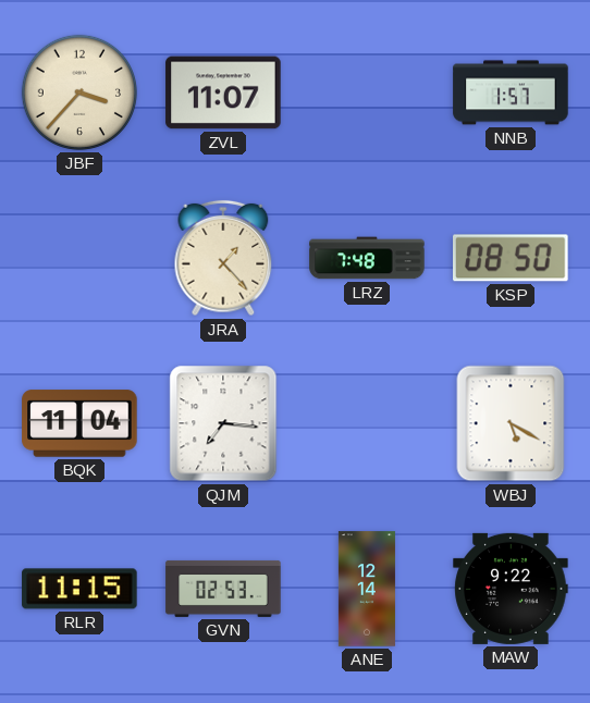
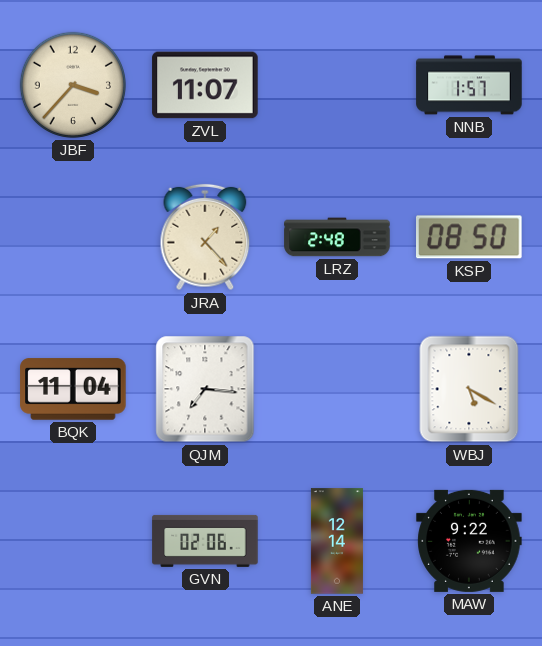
LRZ: 7:48 -> 2:48 (337, 237)
RLR: 11:15 -> none (79, 589)
GVN: 02:53 -> 02:06 (205, 541)
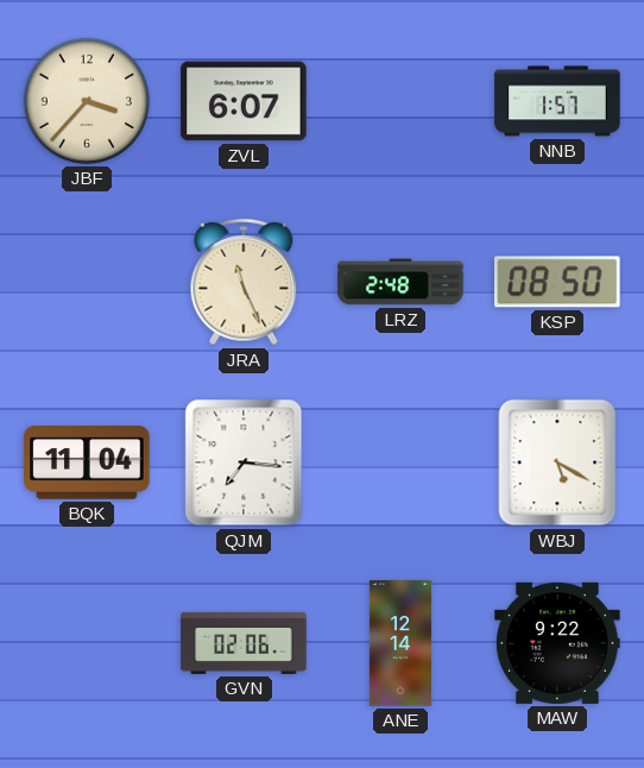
ZVL: 11:07 -> 6:07 (244, 101)
JRA: 1:23 -> 11:26 (244, 282)
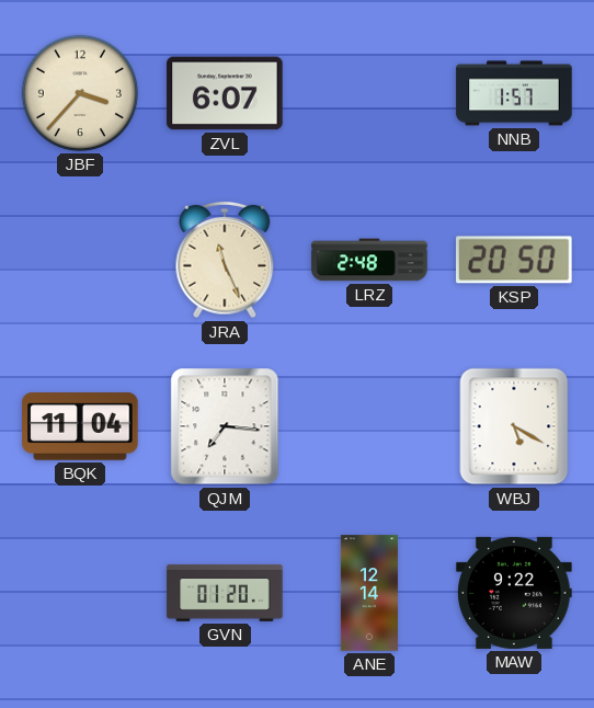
KSP: 08:50 -> 20:50 (515, 260)
GVN: 02:06 -> 01:20 (225, 593)
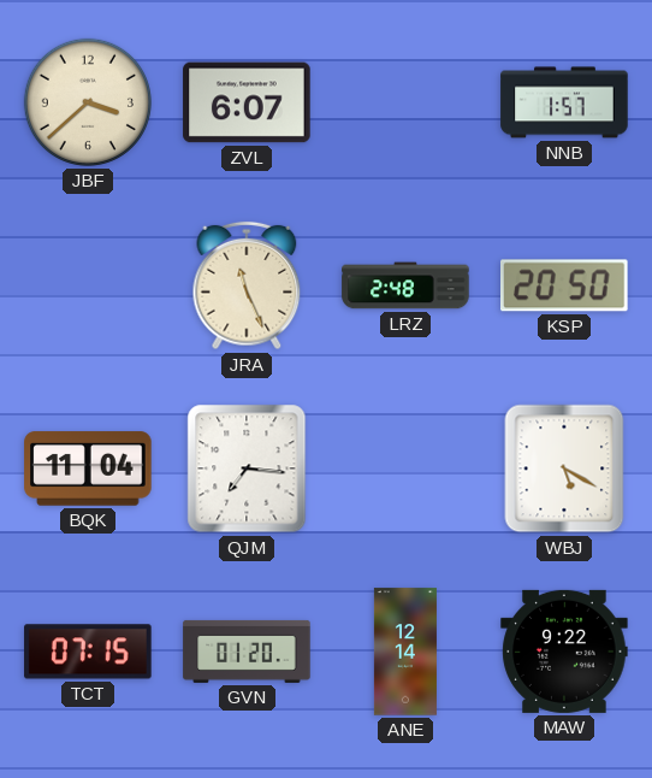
JBF: 3:37 -> 3:38 (88, 102)
TCT: none -> 07:15 (88, 652)
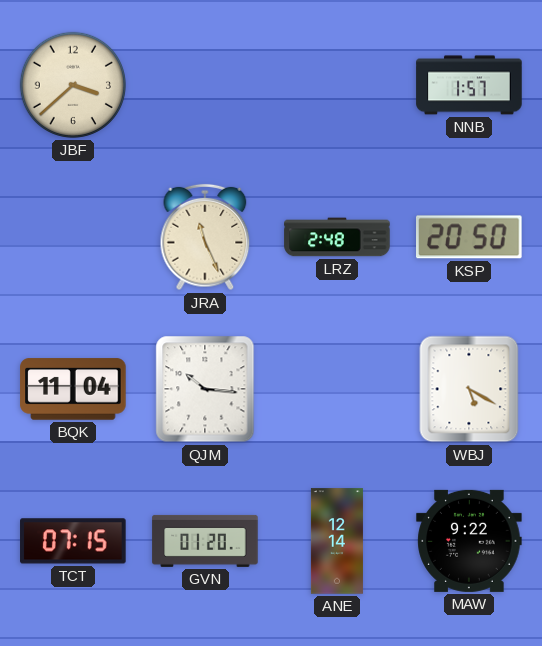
ZVL: 6:07 -> none (247, 102)
QJM: 7:16 -> 10:16 (205, 389)
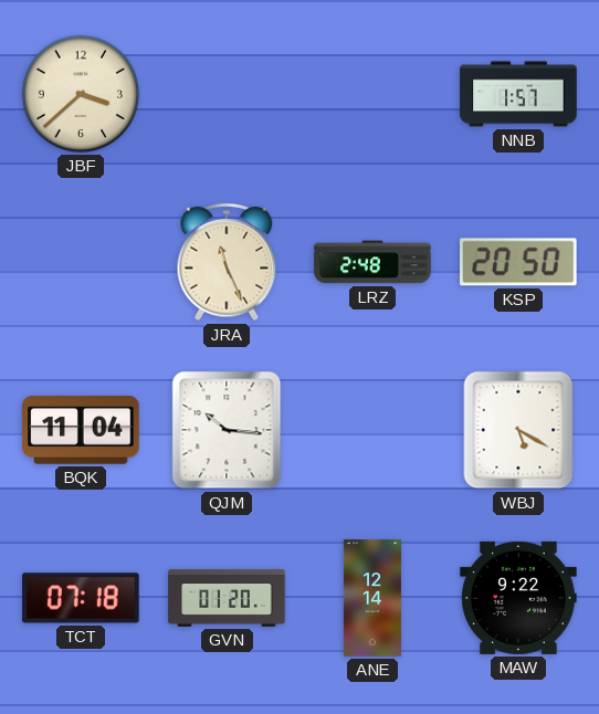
TCT: 07:15 -> 07:18 (81, 598)
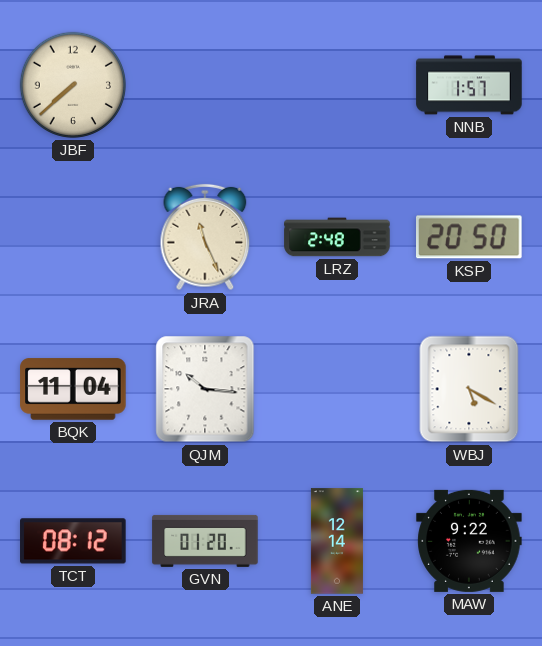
JBF: 3:38 -> 7:38 (73, 85)
TCT: 07:18 -> 08:12 (73, 541)
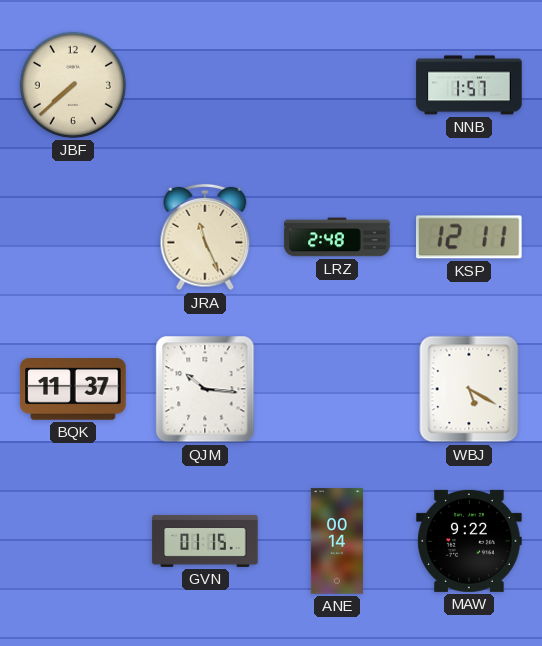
KSP: 20:50 -> 12:11 (470, 237)
BQK: 11:04 -> 11:37 (73, 389)
TCT: 08:12 -> none (73, 541)
GVN: 01:20 -> 01:15 (205, 541)
ANE: 12:14 -> 00:14 (337, 541)
